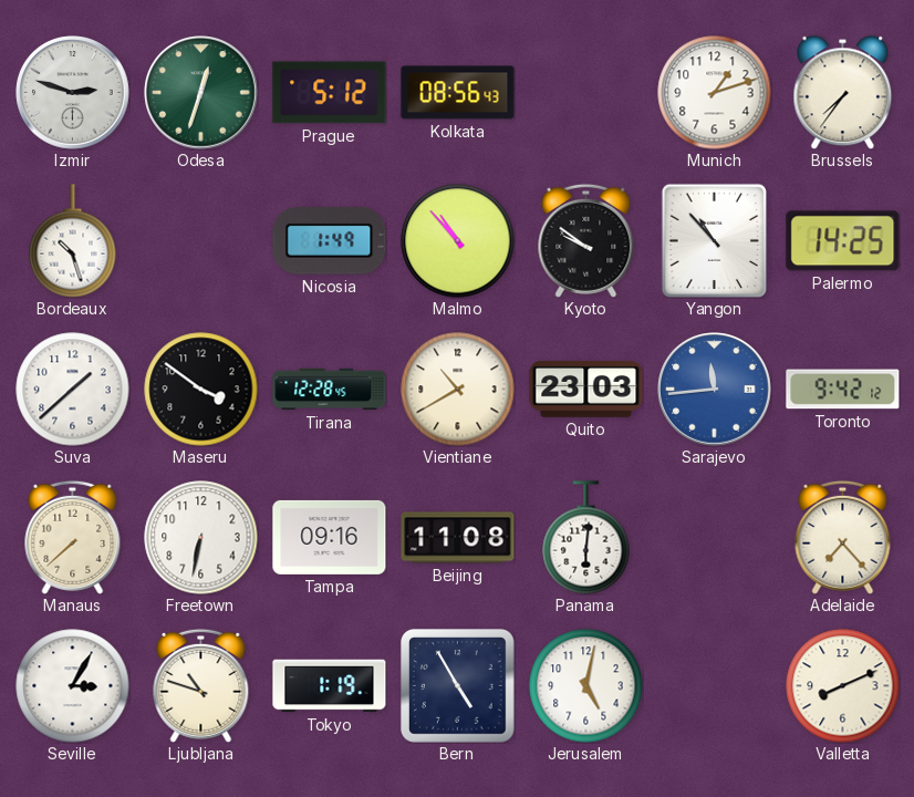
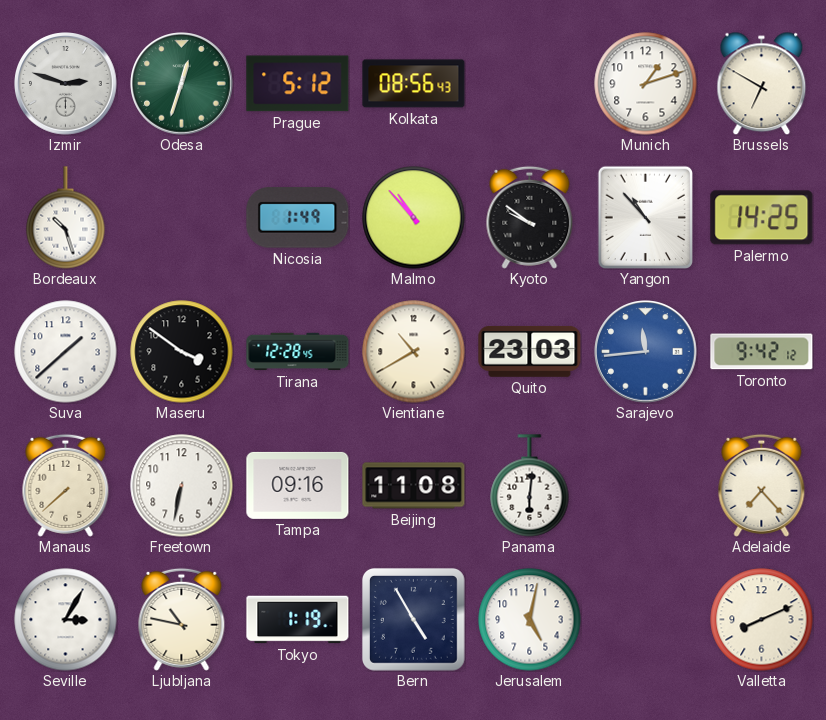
Brussels: 7:36 -> 6:50 (762, 83)
Ljubljana: 10:48 -> 10:47 (182, 619)
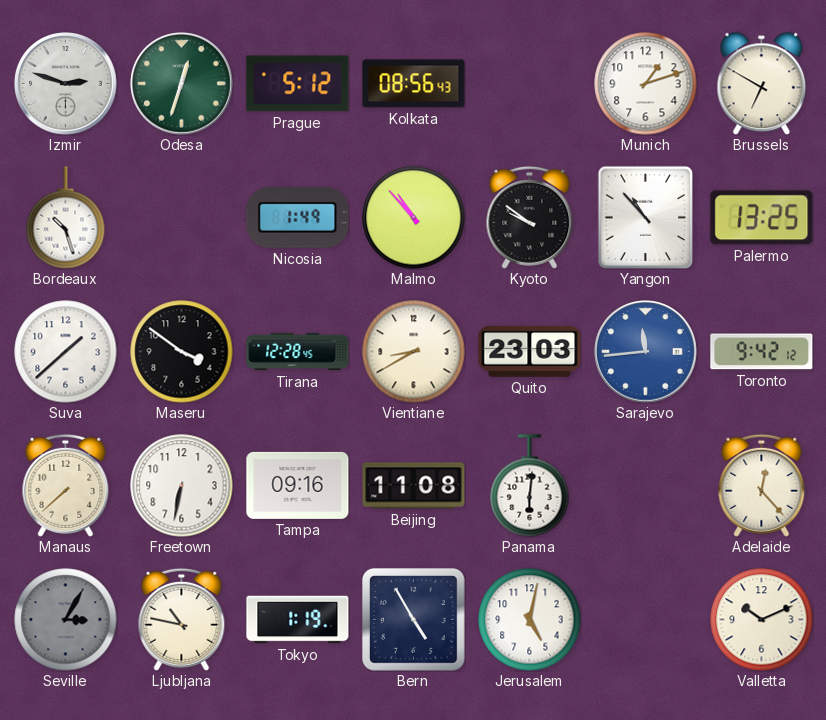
Palermo: 14:25 -> 13:25 (762, 218)
Vientiane: 10:40 -> 8:40 (414, 352)
Adelaide: 7:23 -> 12:23 (762, 485)
Seville dial: white -> grey (66, 620)
Valletta: 8:11 -> 10:11 (762, 620)
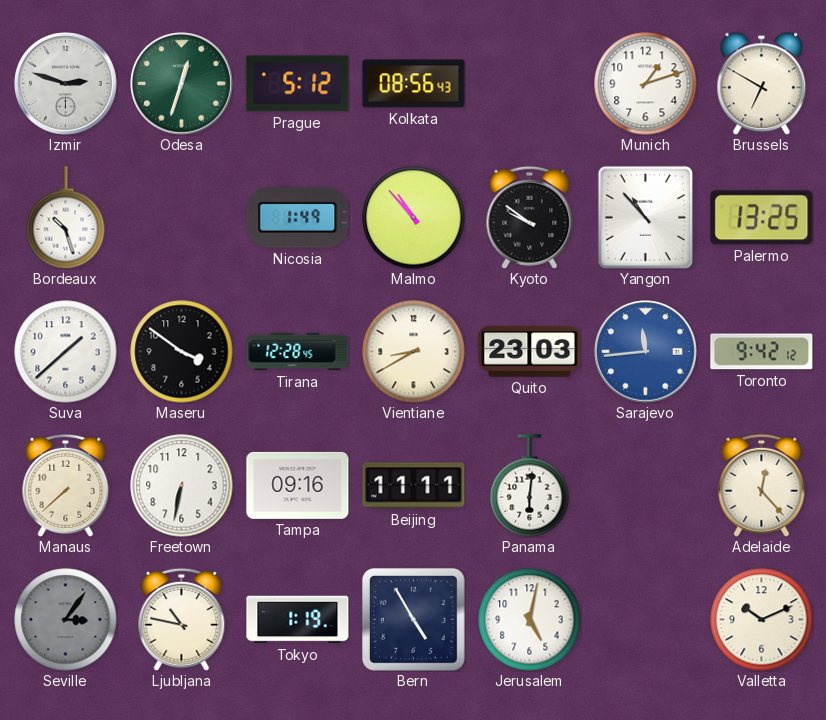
Beijing: 11:08 -> 11:11 (414, 486)
Seville: 3:05 -> 3:06 (66, 620)
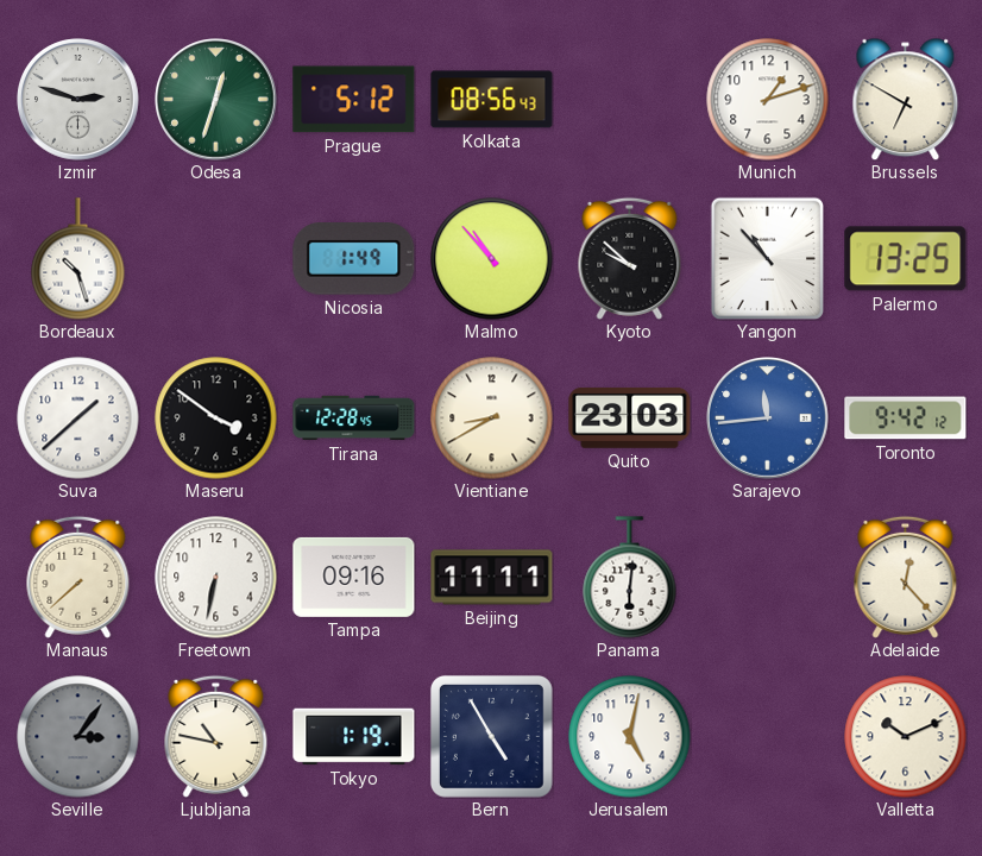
Kyoto: 9:51 -> 9:52 (630, 258)
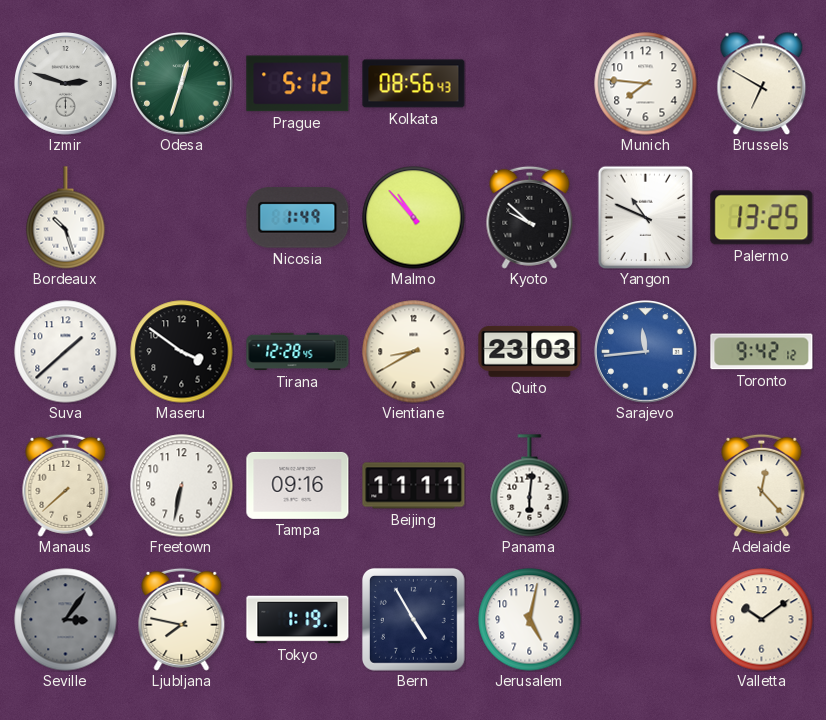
Munich: 1:12 -> 7:46 (646, 84)
Yangon: 10:53 -> 10:49 (645, 217)
Ljubljana: 10:47 -> 7:47 (182, 619)
Valletta: 10:11 -> 10:09 (762, 620)
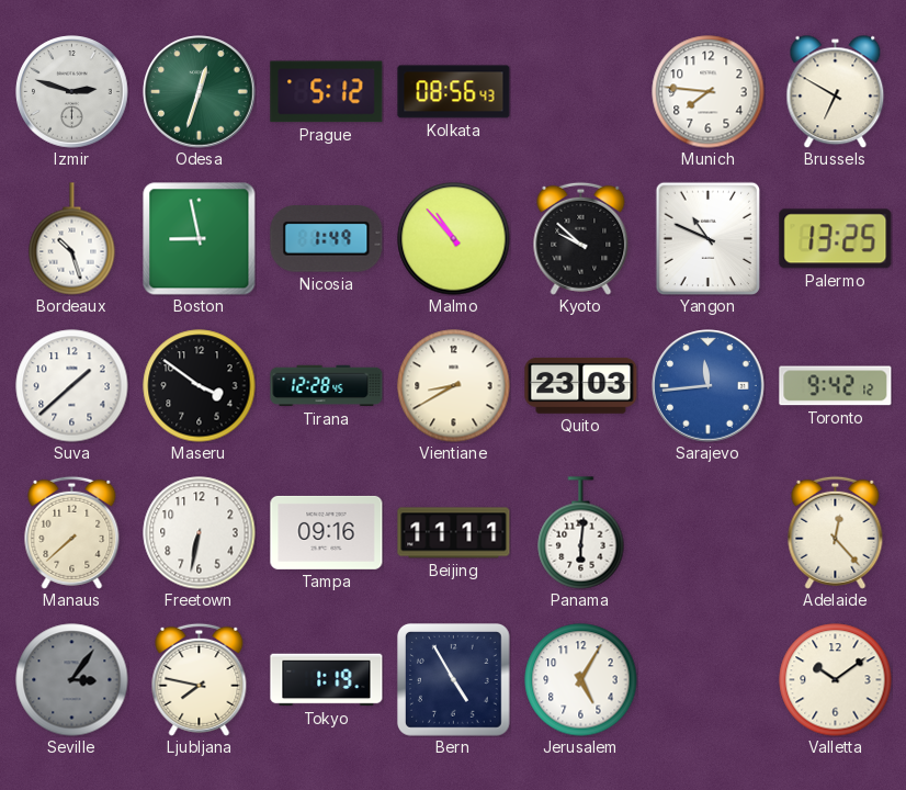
Boston: none -> 8:58 (200, 239)
Jerusalem: 5:02 -> 5:05 (581, 680)
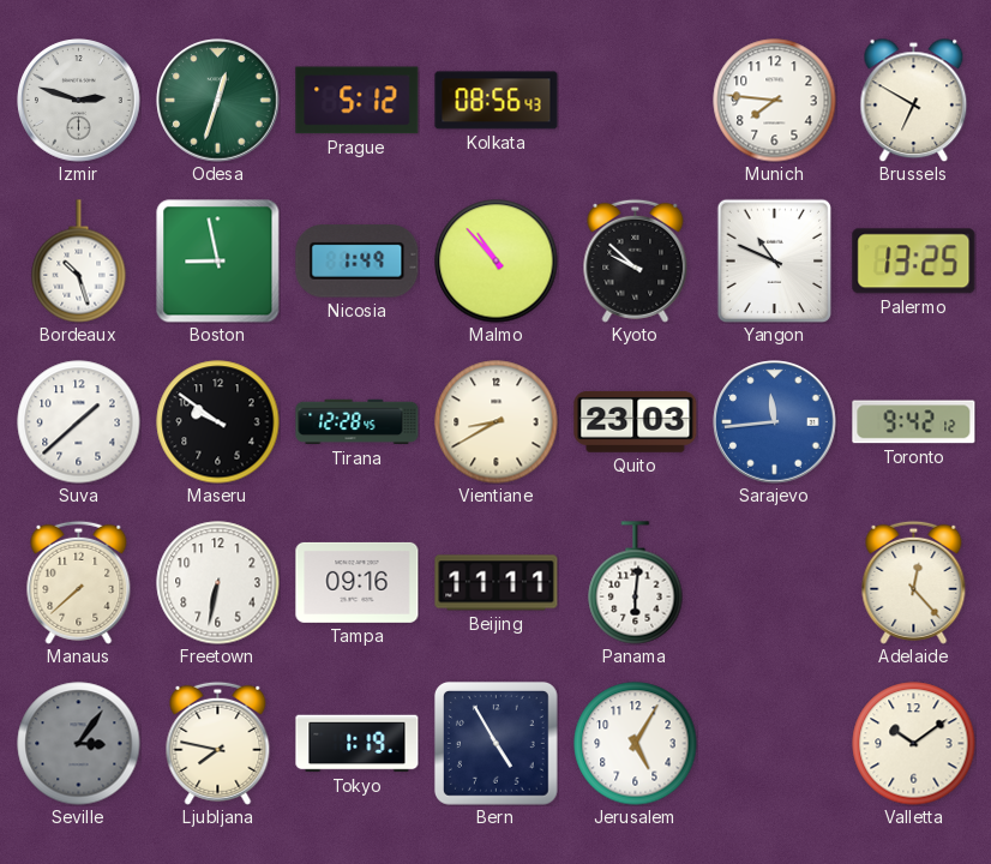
Maseru: 3:51 -> 9:51 (218, 422)
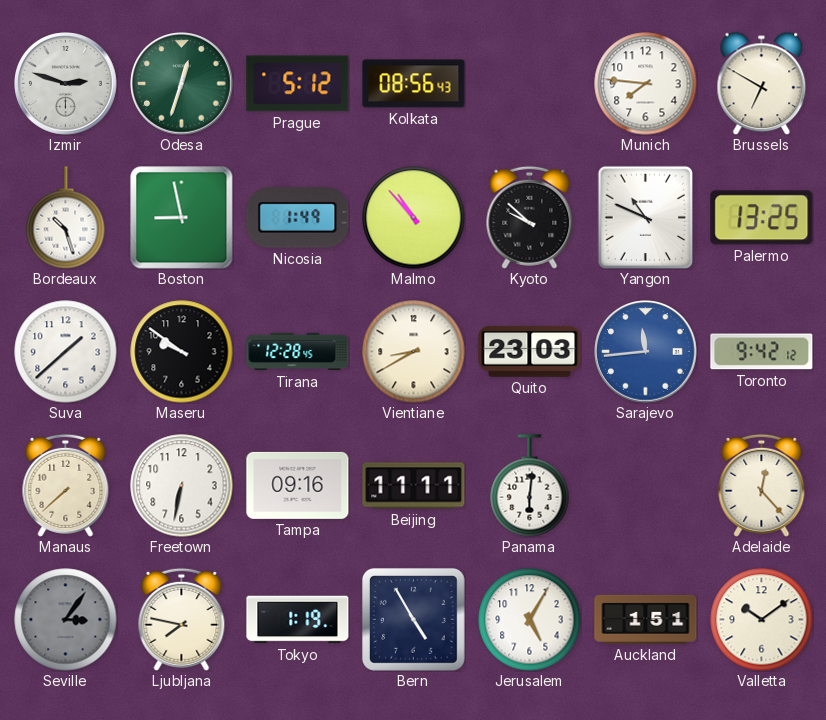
Auckland: none -> 1:51 (646, 619)
